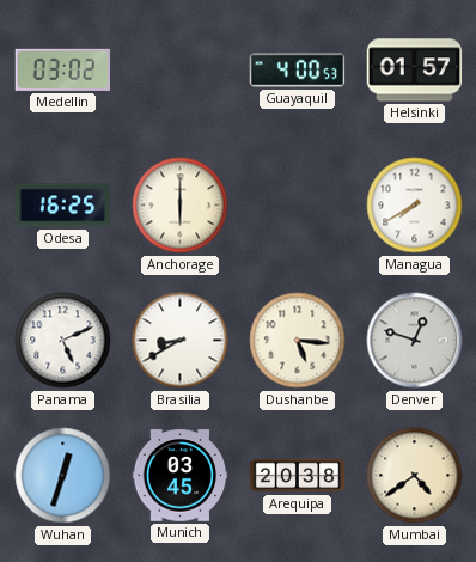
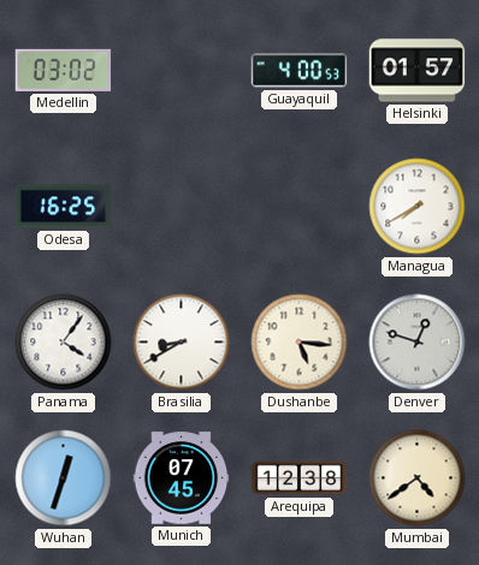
Anchorage: 6:00 -> none (181, 206)
Panama: 5:11 -> 4:06 (64, 343)
Munich: 03:45 -> 07:45 (182, 478)
Arequipa: 20:38 -> 12:38 (300, 478)
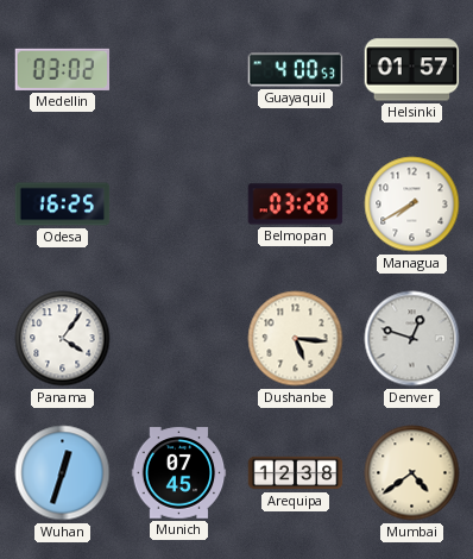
Belmopan: none -> 03:28 (296, 205)
Brasilia: 8:40 -> none (182, 343)
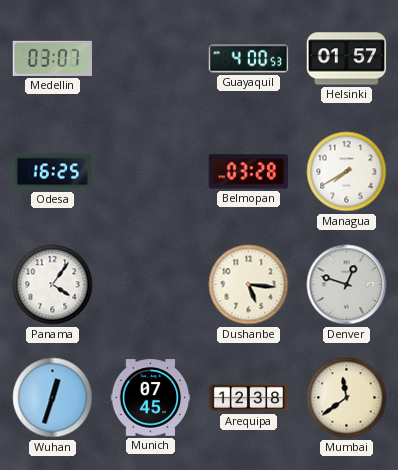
Medellin: 03:02 -> 03:07 (53, 58)
Mumbai: 4:39 -> 11:39 (347, 398)
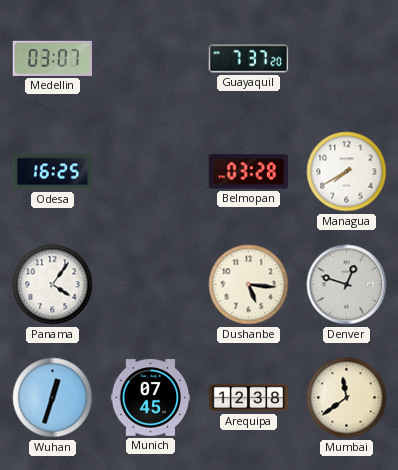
Guayaquil: 4:00 -> 7:37 (249, 59)
Helsinki: 01:57 -> none (347, 59)
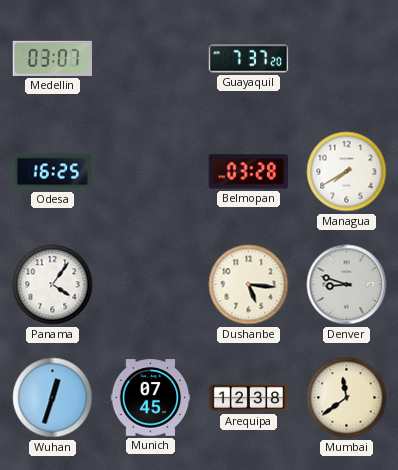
Denver: 12:48 -> 8:48 (347, 285)
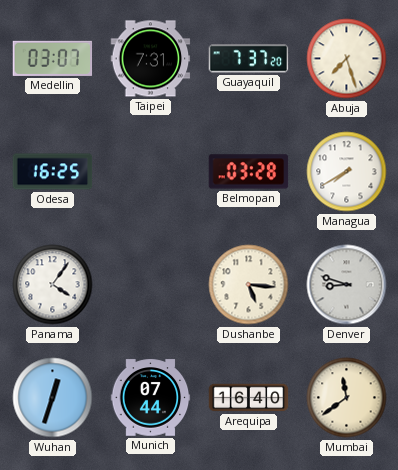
Taipei: none -> 7:31 (151, 59)
Abuja: none -> 7:27 (347, 59)
Munich: 07:45 -> 07:44 (151, 398)
Arequipa: 12:38 -> 16:40 (249, 398)
